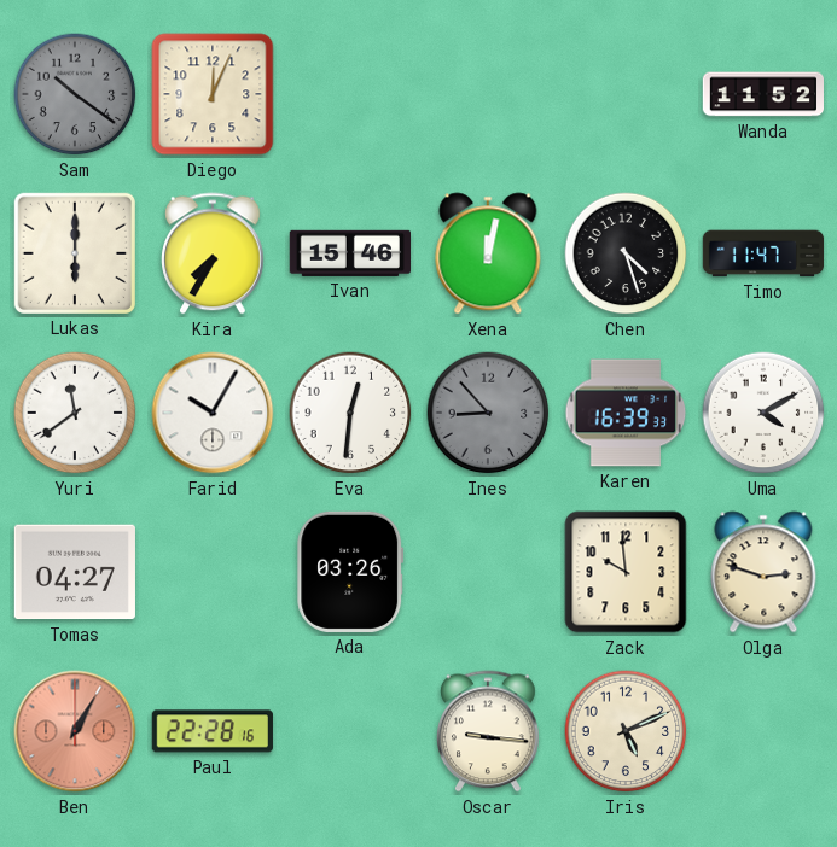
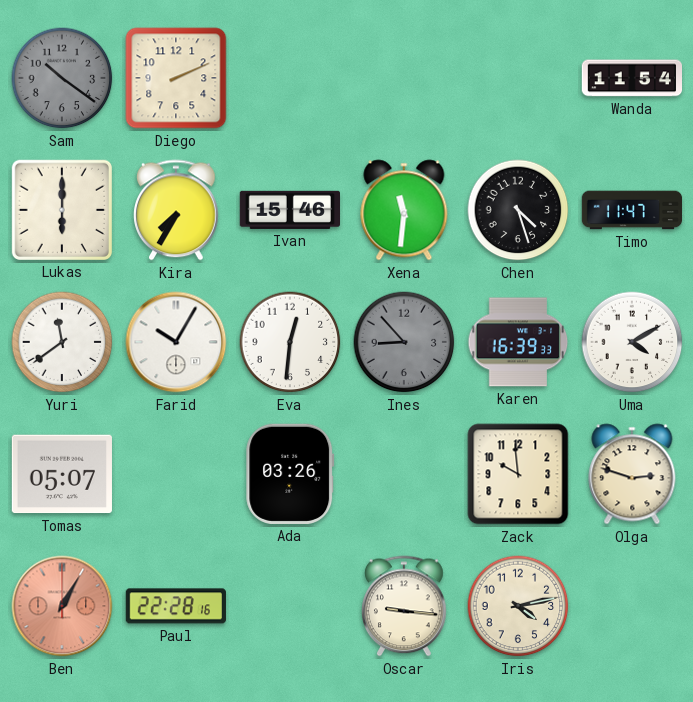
Diego: 12:04 -> 2:11 (176, 78)
Wanda: 11:52 -> 11:54 (631, 78)
Xena: 12:02 -> 11:31 (404, 210)
Tomas: 04:27 -> 05:07 (62, 474)
Iris: 5:11 -> 4:13 (518, 606)
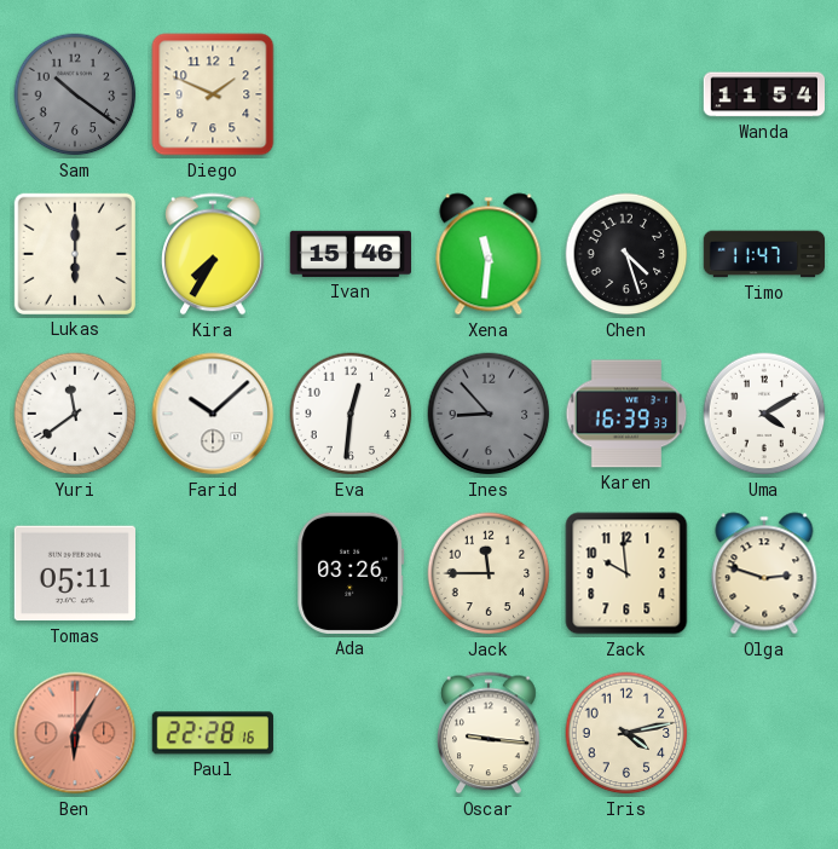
Diego: 2:11 -> 1:49 (213, 94)
Farid: 10:05 -> 10:08 (213, 414)
Tomas: 05:07 -> 05:11 (75, 573)
Jack: none -> 11:45 (489, 573)
Ben: 1:05 -> 6:05 (75, 733)
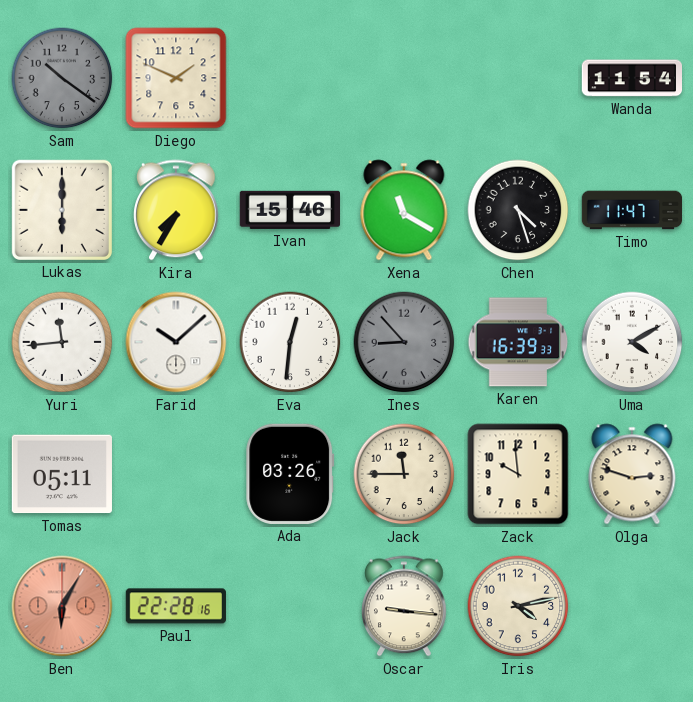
Xena: 11:31 -> 11:20 (404, 210)
Yuri: 11:39 -> 11:44 (62, 342)
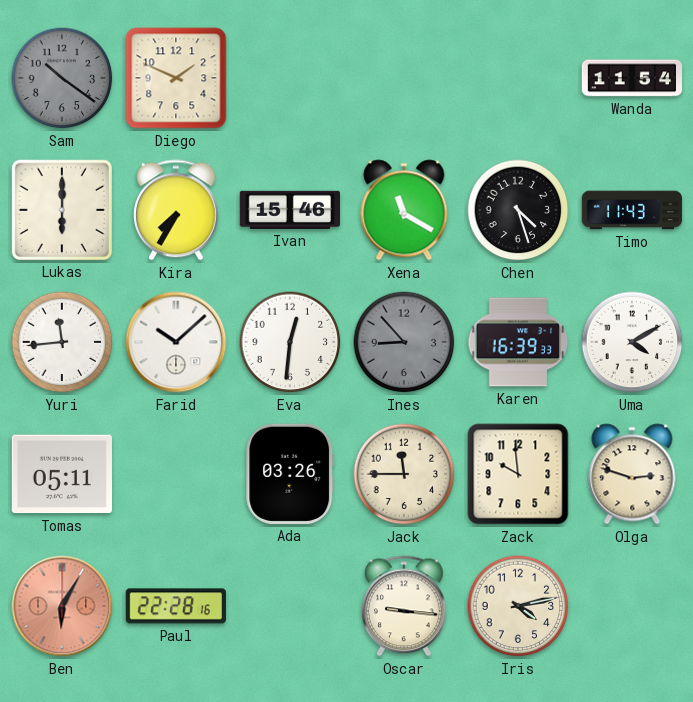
Timo: 11:47 -> 11:43 (632, 210)
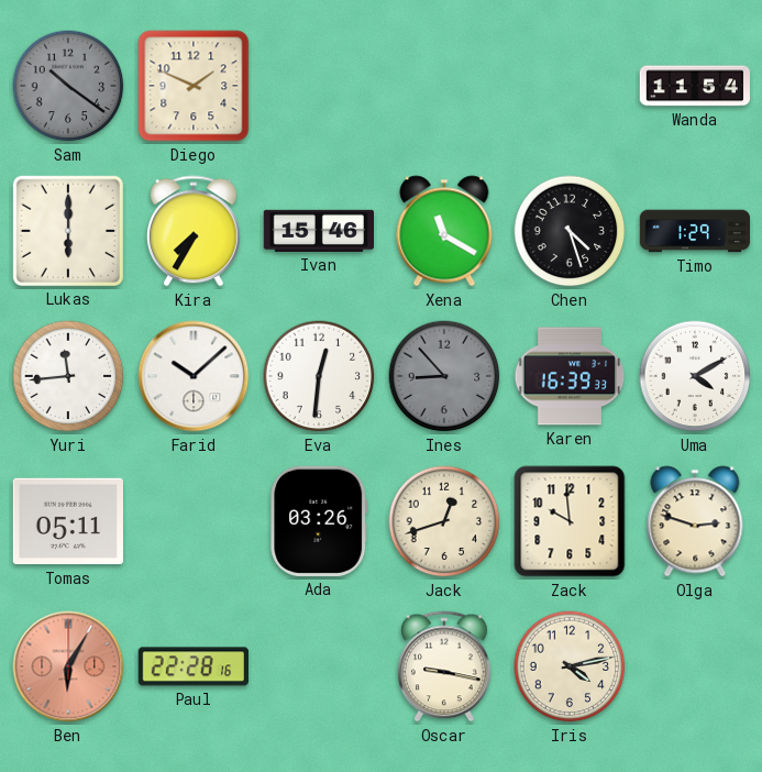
Timo: 11:43 -> 1:29 (695, 231)
Jack: 11:45 -> 12:42 (444, 521)
Oscar: 9:16 -> 9:17 (445, 666)
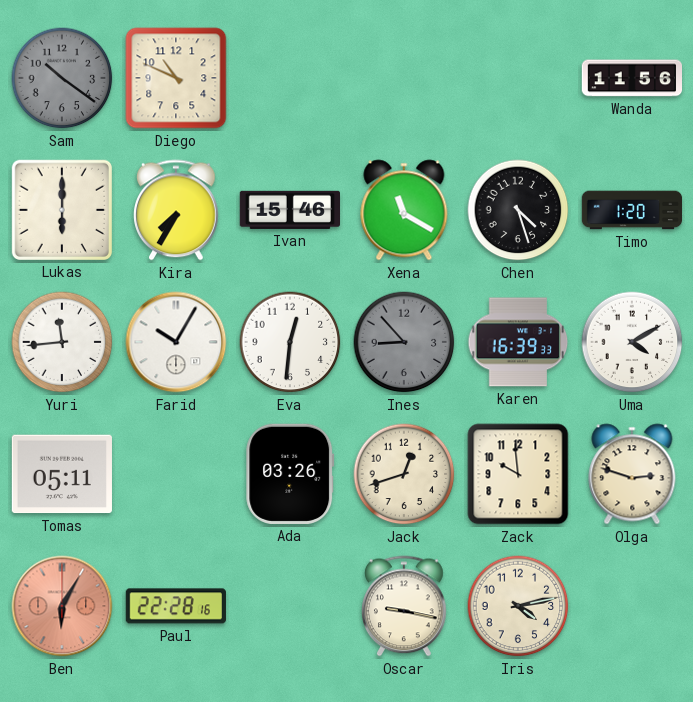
Diego: 1:49 -> 10:49 (176, 78)
Wanda: 11:54 -> 11:56 (631, 78)
Timo: 1:29 -> 1:20 (632, 210)
Farid: 10:08 -> 10:05 (176, 342)
